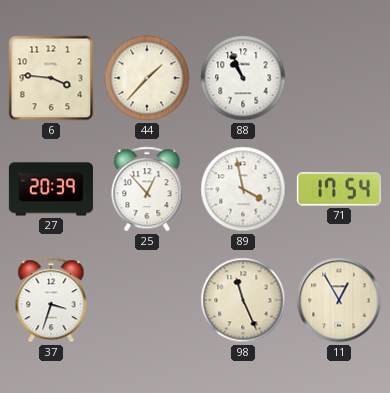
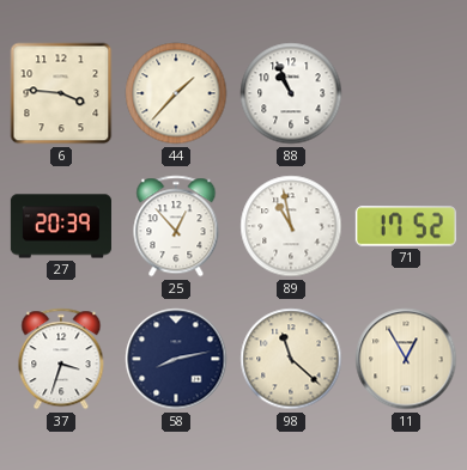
89: 3:58 -> 10:58 (291, 226)
71: 17:54 -> 17:52 (406, 226)
58: none -> 8:13 (176, 359)
98: 11:26 -> 11:22 (291, 359)
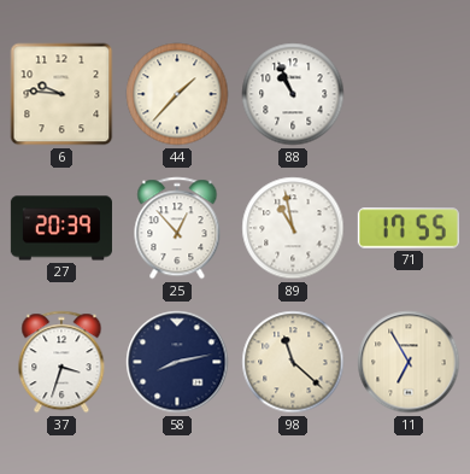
6: 3:46 -> 9:46 (61, 94)
71: 17:52 -> 17:55 (409, 228)
11: 12:55 -> 6:55 (409, 362)
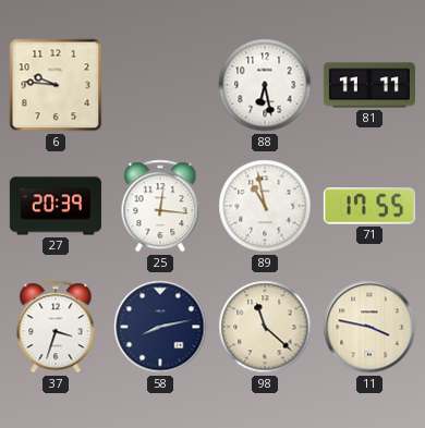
44: 1:37 -> none (177, 94)
88: 10:56 -> 6:28 (265, 85)
81: none -> 11:11 (369, 85)
25: 12:53 -> 12:16 (160, 206)
11: 6:55 -> 3:47 (369, 327)
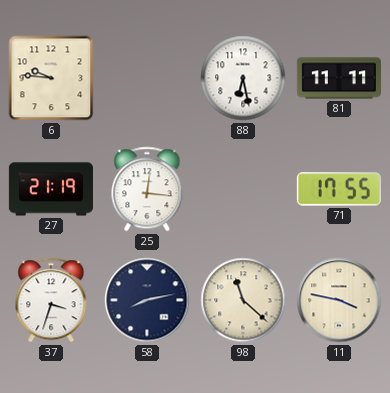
27: 20:39 -> 21:19 (51, 189)
89: 10:58 -> none (265, 206)
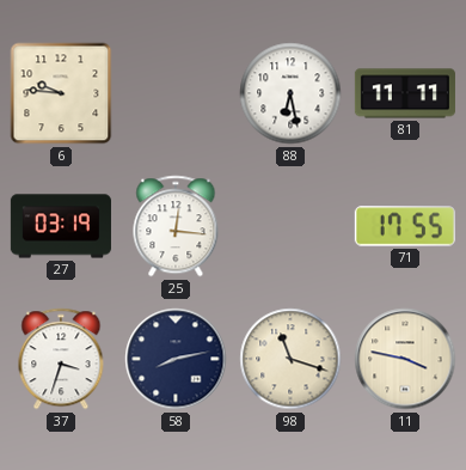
27: 21:19 -> 03:19 (61, 226)
98: 11:22 -> 11:18 (290, 359)
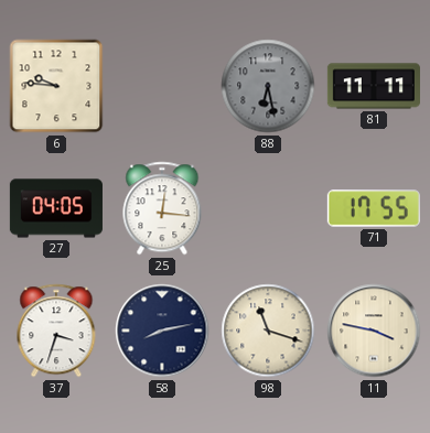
88 dial: white -> grey (268, 86)
27: 03:19 -> 04:05 (56, 208)
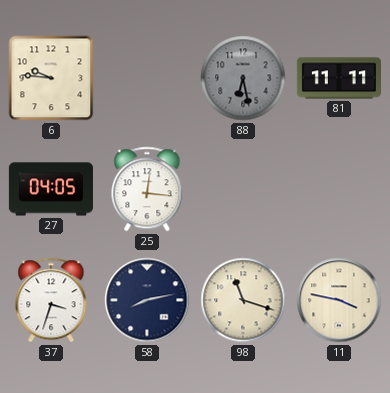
71: 17:55 -> none (374, 208)
